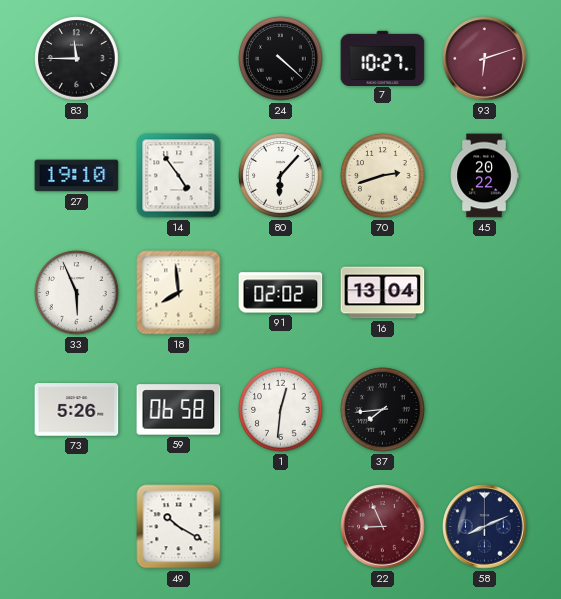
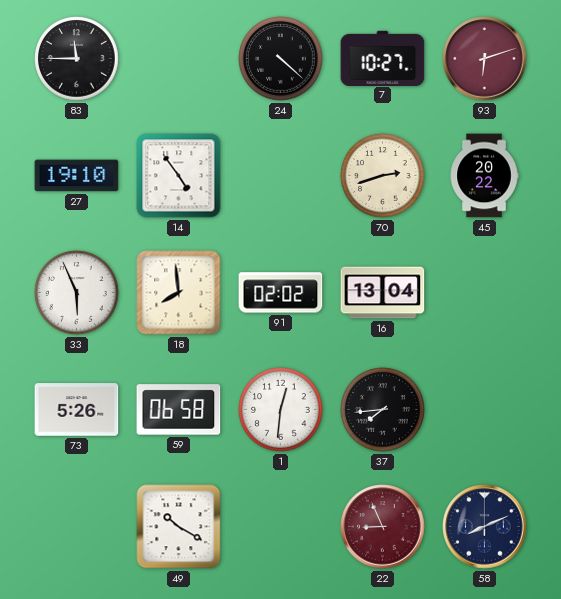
80: 6:07 -> none (281, 176)
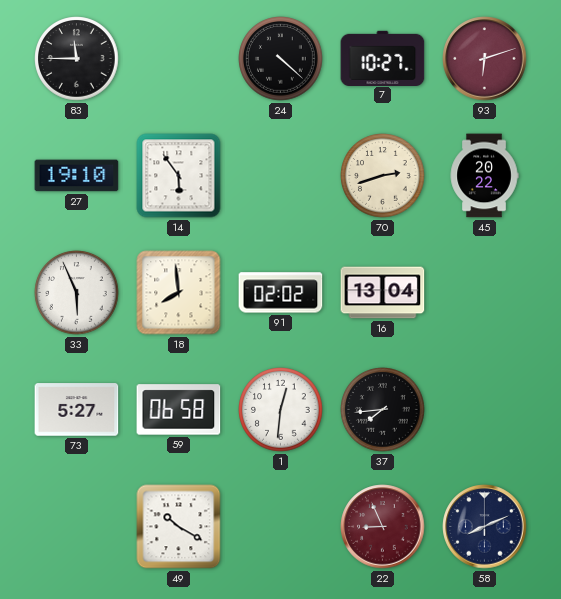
14: 4:54 -> 5:54 (179, 176)
73: 5:26 -> 5:27 (77, 410)
